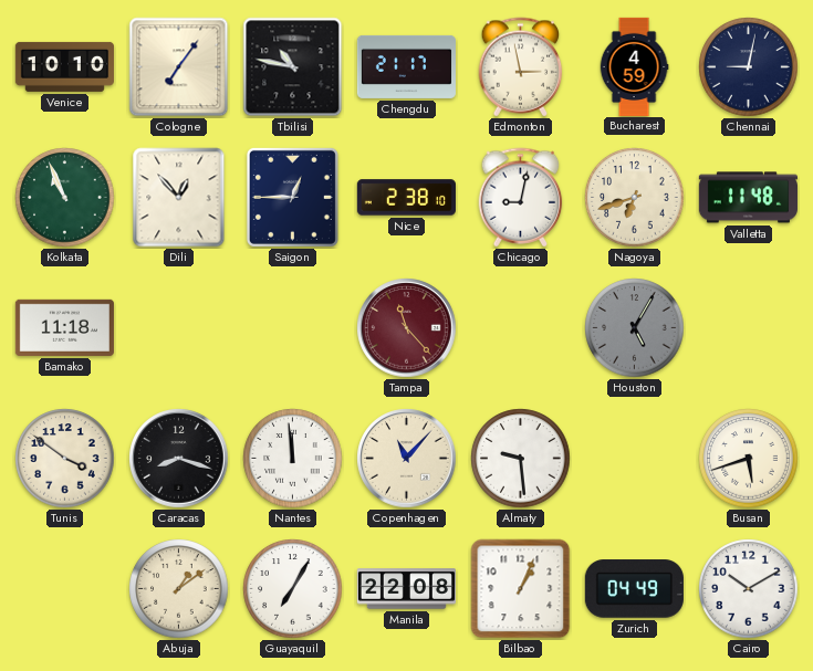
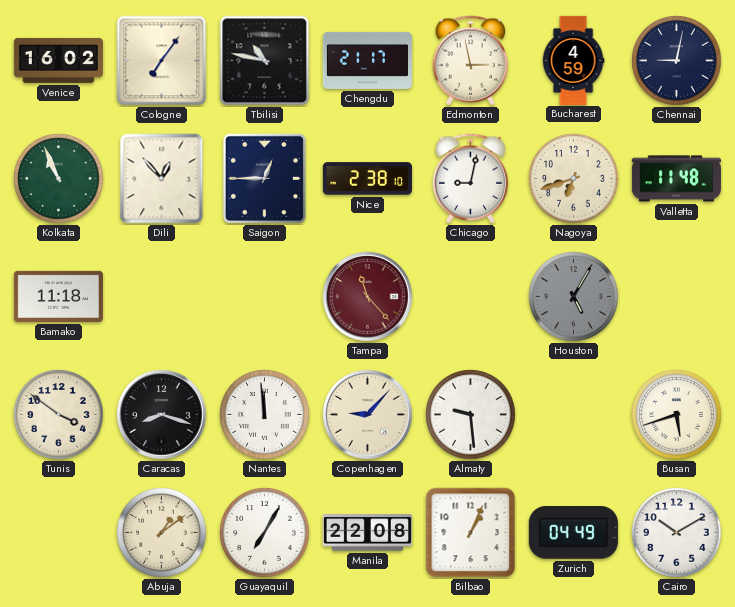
Venice: 10:10 -> 16:02 (58, 60)
Copenhagen: 11:07 -> 9:07 (368, 415)
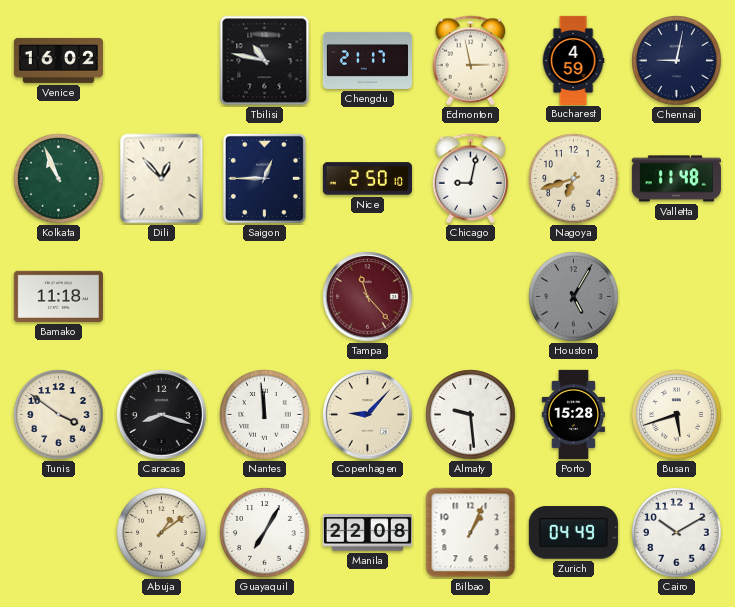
Cologne: 7:06 -> none (162, 61)
Nice: 2:38 -> 2:50 (367, 179)
Porto: none -> 15:28 (573, 414)
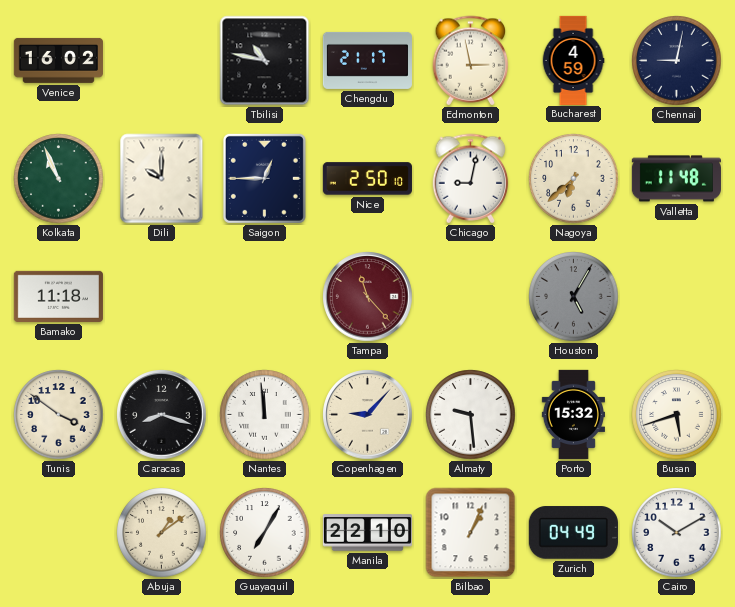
Dili: 12:53 -> 10:00 (162, 179)
Nagoya: 6:42 -> 6:38 (574, 179)
Porto: 15:28 -> 15:32 (573, 414)
Manila: 22:08 -> 22:10 (367, 533)
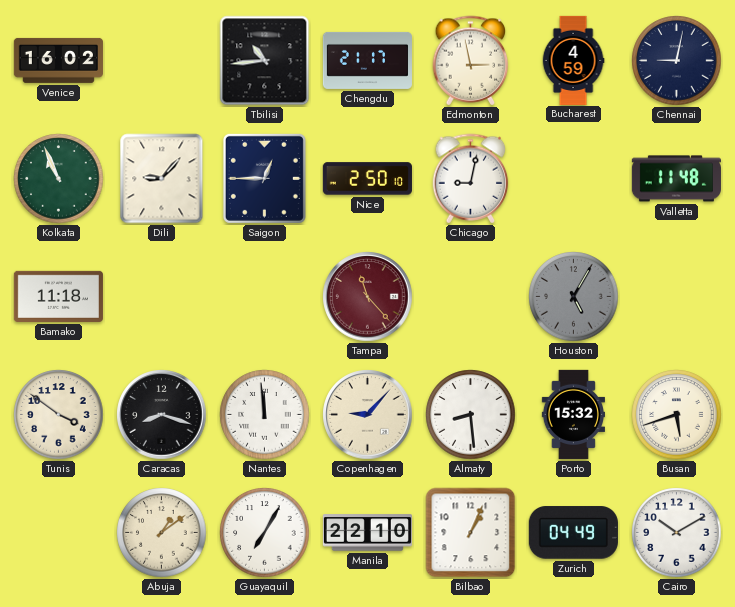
Tbilisi: 10:47 -> 10:44 (265, 61)
Dili: 10:00 -> 9:07 (162, 179)
Nagoya: 6:38 -> none (574, 179)
Almaty: 9:29 -> 8:29 (471, 415)
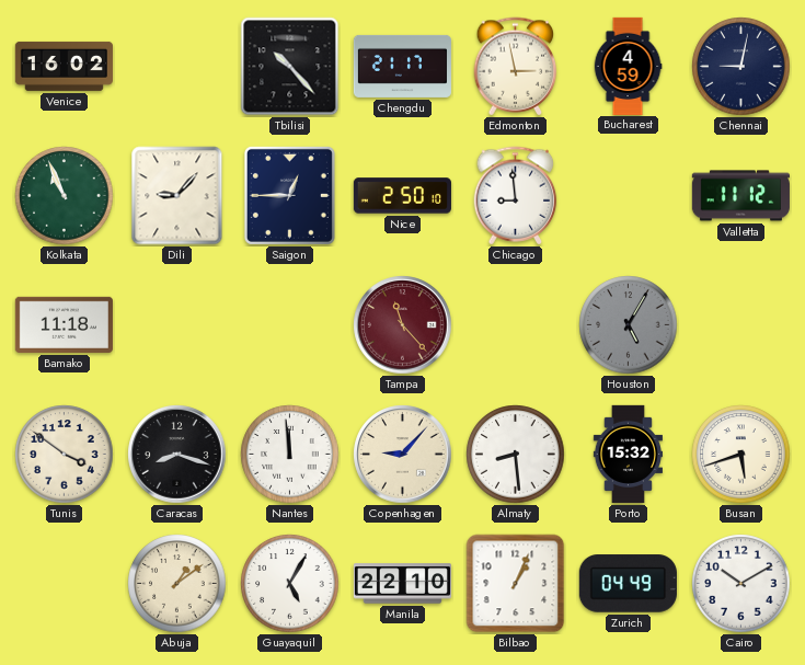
Tbilisi: 10:44 -> 10:23 (290, 67)
Chicago: 9:02 -> 8:59 (516, 196)
Valletta: 11:48 -> 11:12 (740, 196)
Guayaquil: 7:05 -> 5:05 (290, 584)
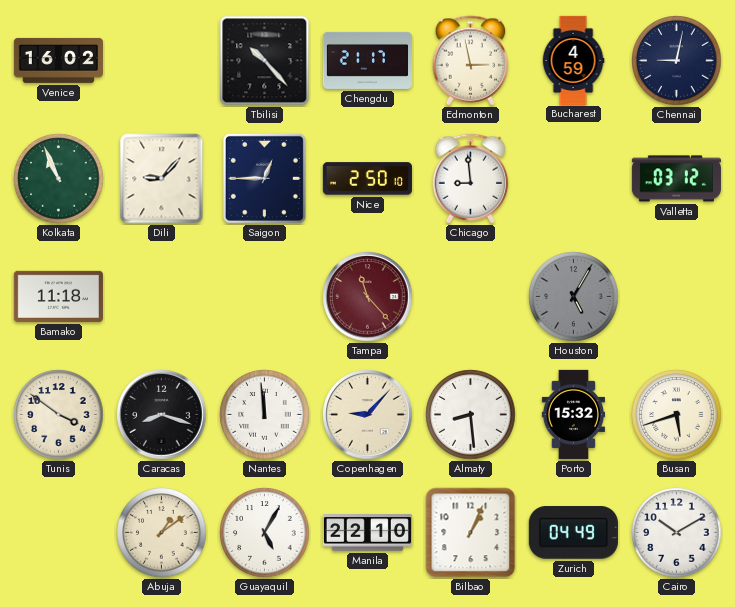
Valletta: 11:12 -> 03:12 (676, 179)
